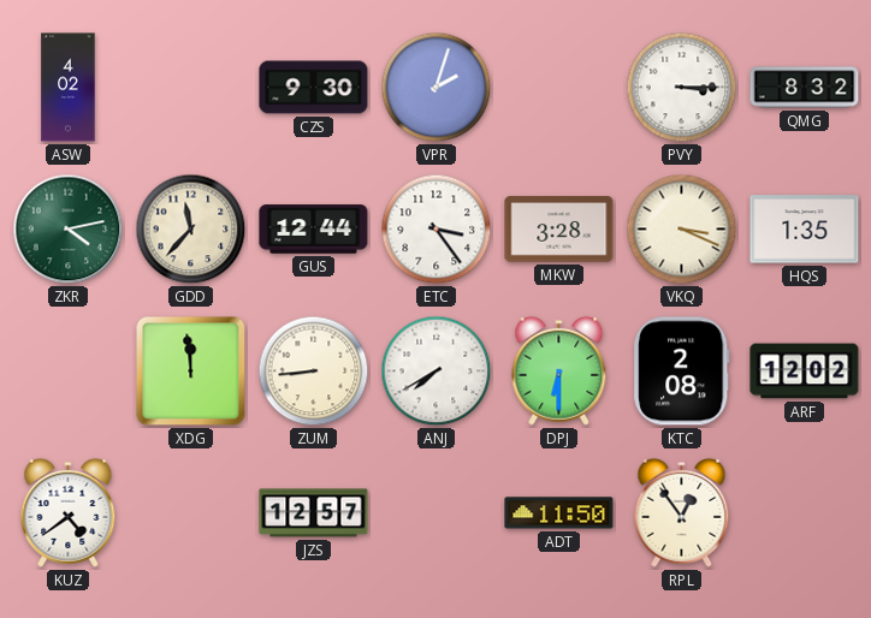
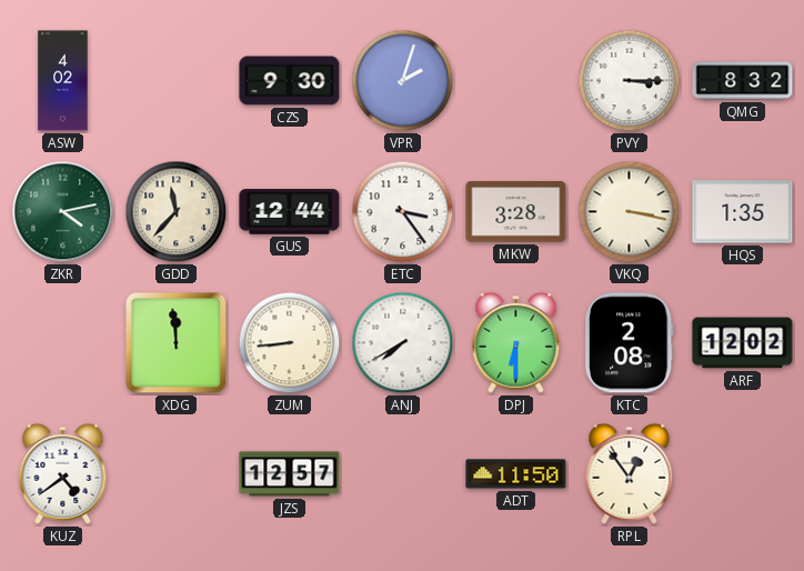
VKQ: 3:19 -> 3:17 (630, 212)
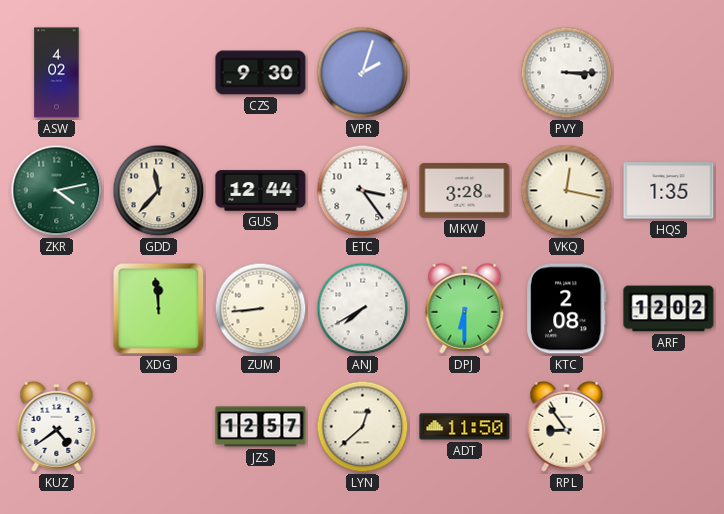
QMG: 8:32 -> none (743, 81)
VKQ: 3:17 -> 12:17 (567, 191)
LYN: none -> 12:38 (363, 427)
RPL: 12:54 -> 8:54 (567, 426)
